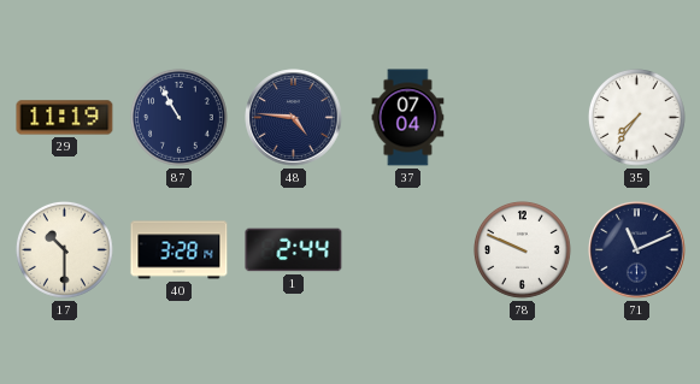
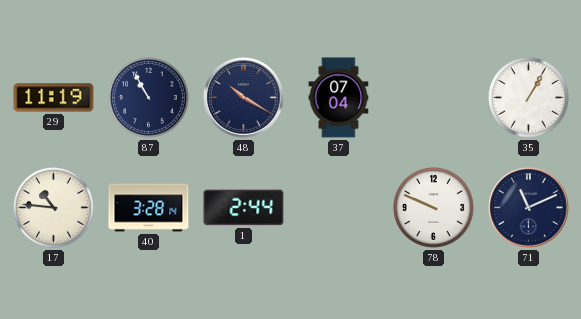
48: 4:46 -> 10:20 (244, 98)
35: 7:36 -> 1:05 (528, 97)
17: 10:30 -> 10:46 (53, 207)
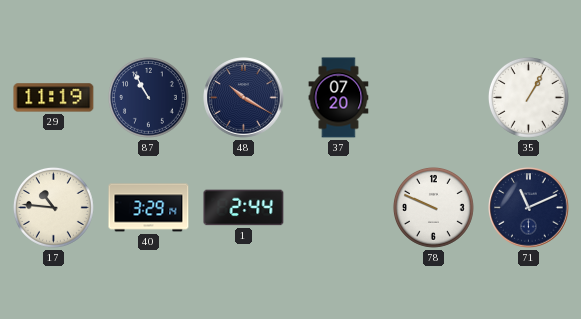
37: 07:04 -> 07:20 (339, 98)
40: 3:28 -> 3:29 (149, 208)
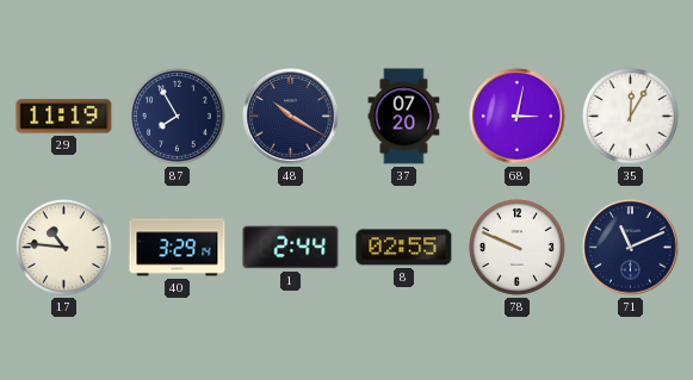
87: 10:55 -> 7:55 (177, 116)
68: none -> 3:02 (518, 117)
35: 1:05 -> 12:05 (630, 116)
8: none -> 02:55 (404, 248)
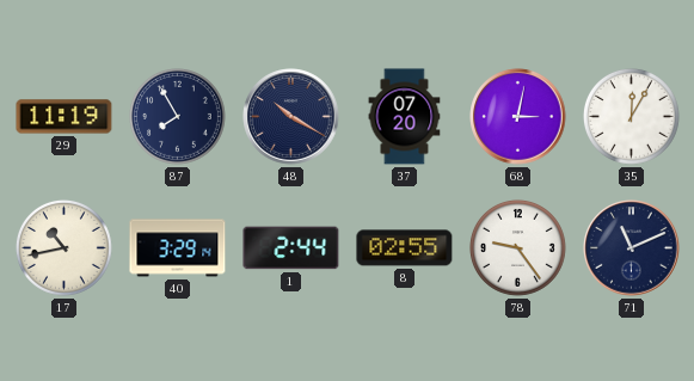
17: 10:46 -> 10:43 (63, 247)
78: 9:49 -> 9:24 (517, 247)
